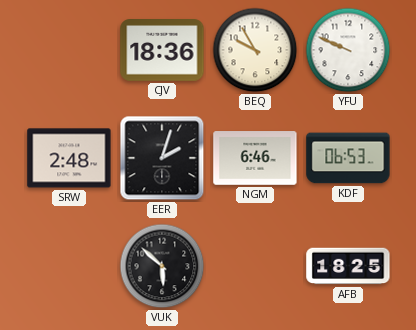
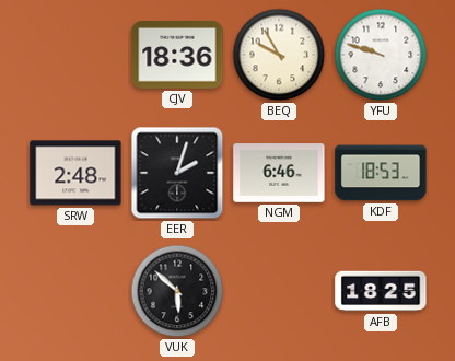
YFU: 9:49 -> 9:48 (381, 55)
KDF: 06:53 -> 18:53 (381, 173)
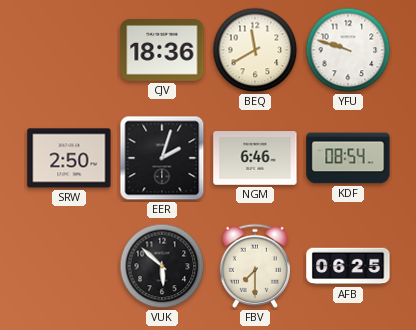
BEQ: 9:55 -> 11:40 (255, 50)
SRW: 2:48 -> 2:50 (69, 158)
KDF: 18:53 -> 08:54 (348, 158)
FBV: none -> 7:30 (255, 266)
AFB: 18:25 -> 06:25 (348, 266)
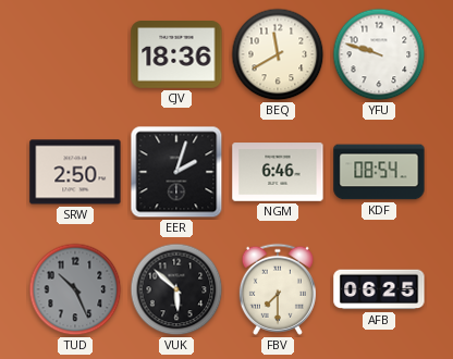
TUD: none -> 10:26 (75, 289)
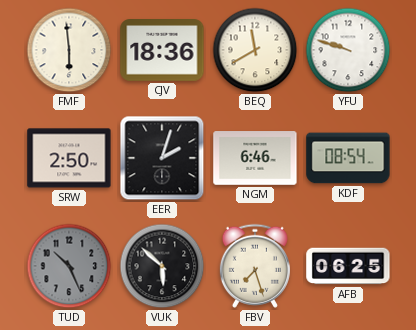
FMF: none -> 5:59 (69, 50)
FBV: 7:30 -> 7:27 (255, 266)
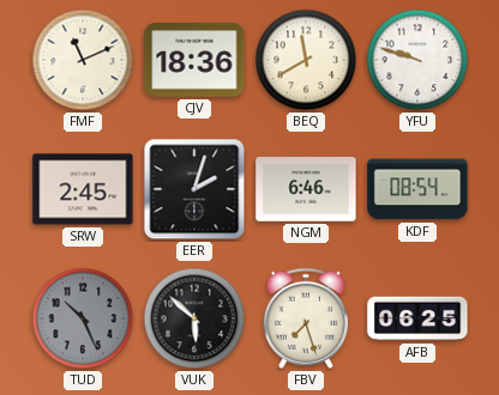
FMF: 5:59 -> 11:11 (83, 60)
SRW: 2:50 -> 2:45 (83, 189)
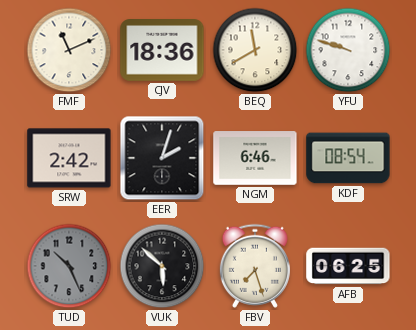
SRW: 2:45 -> 2:42 (69, 158)
